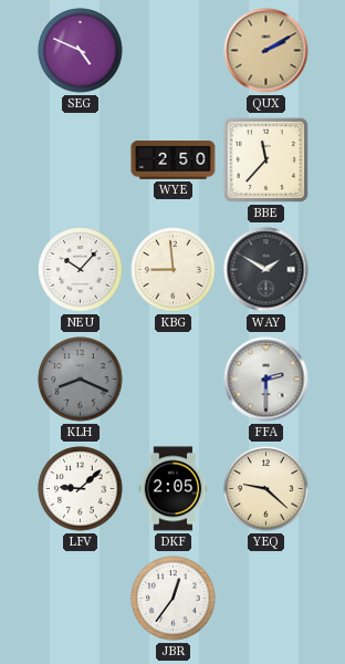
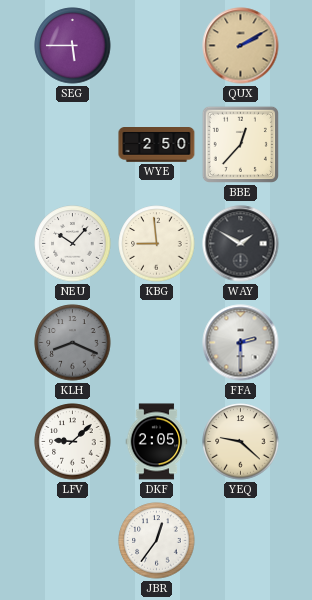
SEG: 4:49 -> 5:45 (73, 46)
BBE: 11:37 -> 12:37 (240, 144)
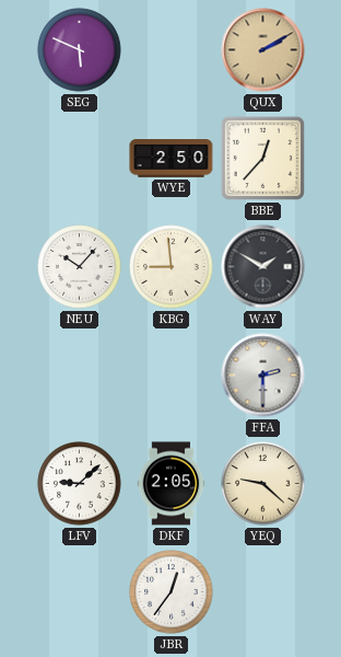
SEG: 5:45 -> 5:49 (80, 50)
KLH: 8:19 -> none (73, 343)
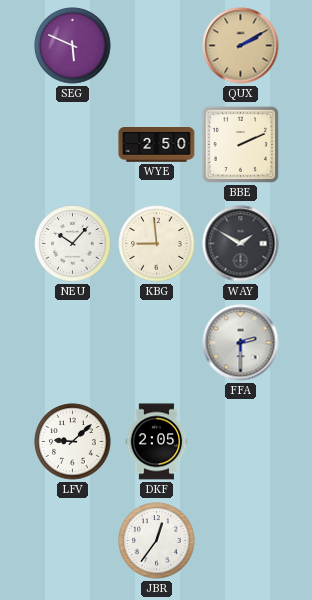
BBE: 12:37 -> 2:11 (240, 144)
YEQ: 9:22 -> none (263, 484)
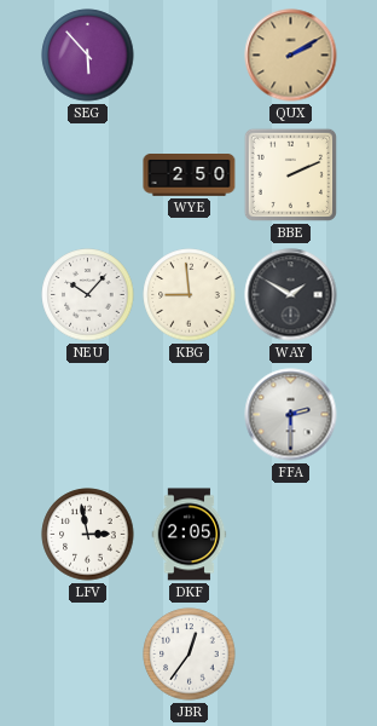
SEG: 5:49 -> 5:53 (88, 56)
LFV: 9:08 -> 2:58 (88, 535)
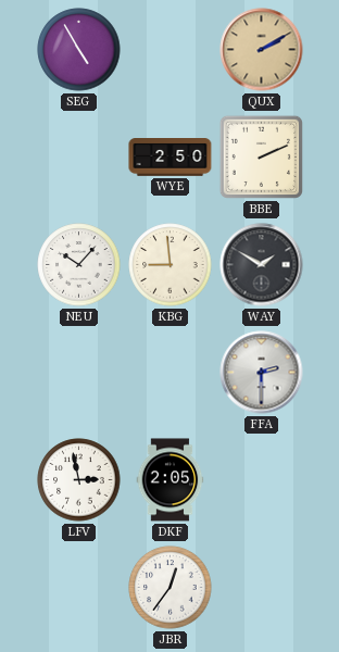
SEG: 5:53 -> 4:55 (79, 50)
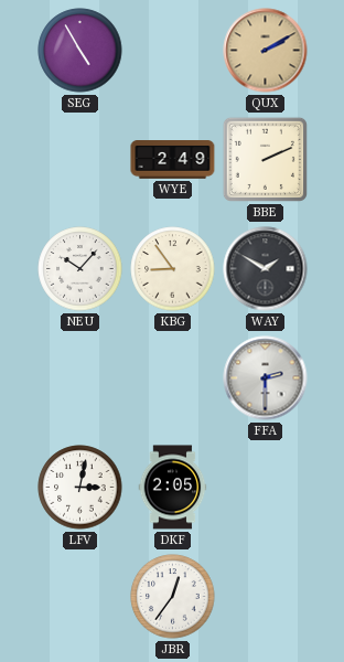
WYE: 2:50 -> 2:49 (173, 160)
KBG: 8:59 -> 8:54 (173, 269)
LFV: 2:58 -> 3:02 (80, 488)
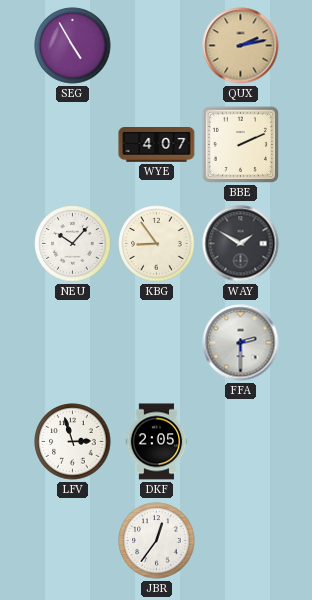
QUX: 2:10 -> 2:13 (241, 46)
WYE: 2:49 -> 4:07 (157, 145)
LFV: 3:02 -> 2:57 (73, 442)
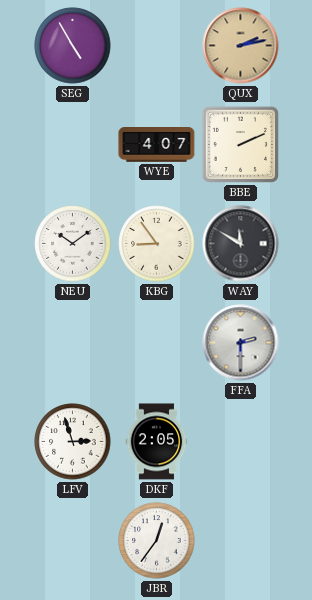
NEU: 10:07 -> 10:09 (73, 244)
WAY: 1:50 -> 11:50 (241, 244)
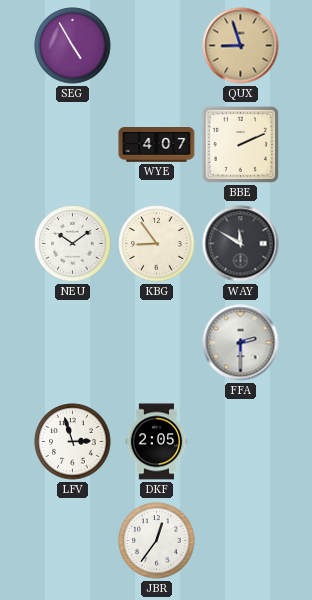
QUX: 2:13 -> 8:57 (241, 46)
